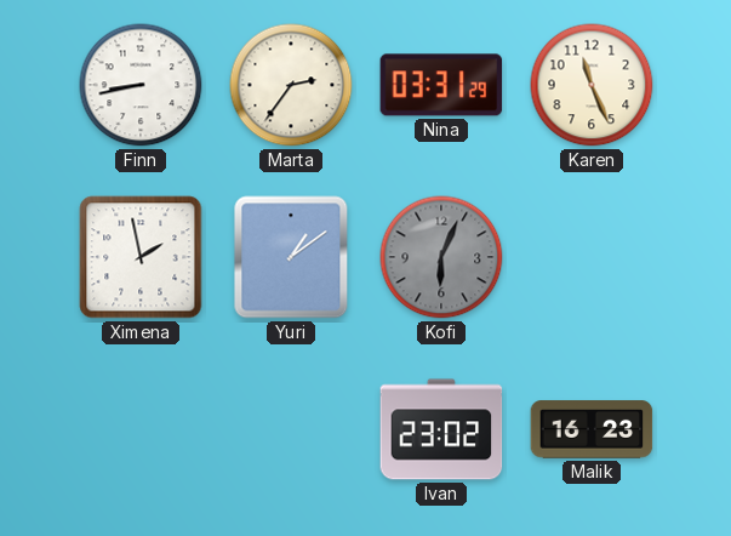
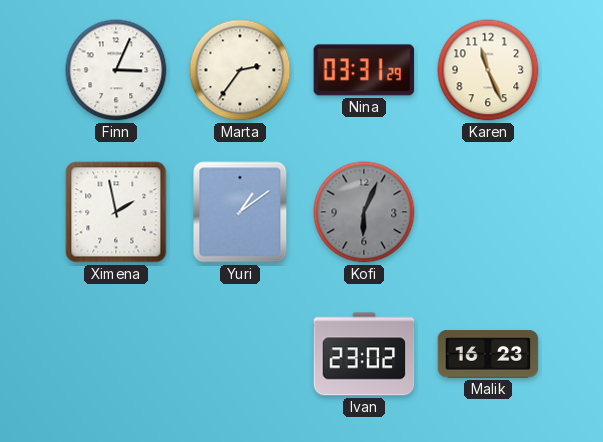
Finn: 8:43 -> 3:04 (116, 70)
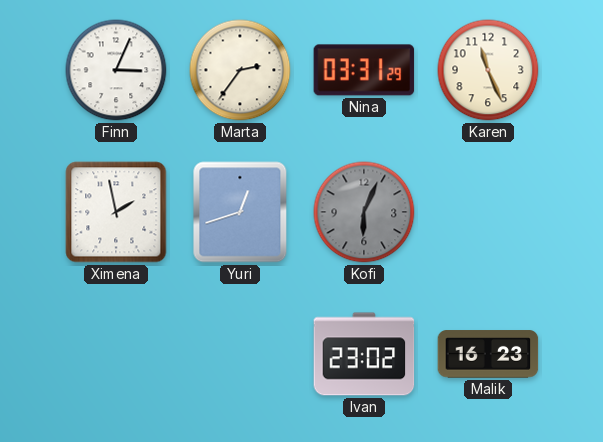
Yuri: 1:09 -> 12:42 (240, 212)
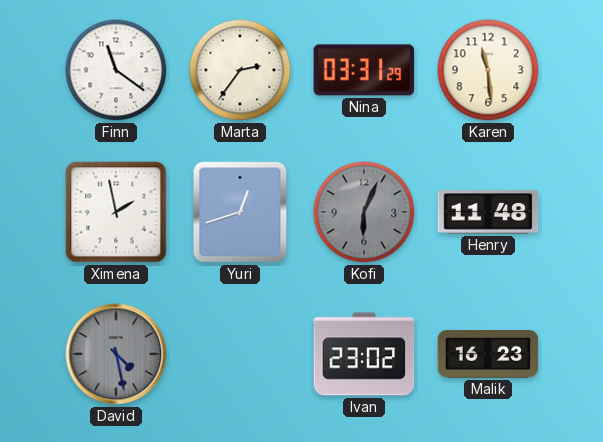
Finn: 3:04 -> 11:21 (116, 70)
Karen: 11:26 -> 11:29 (488, 70)
Henry: none -> 11:48 (488, 212)
David: none -> 4:28 (116, 354)
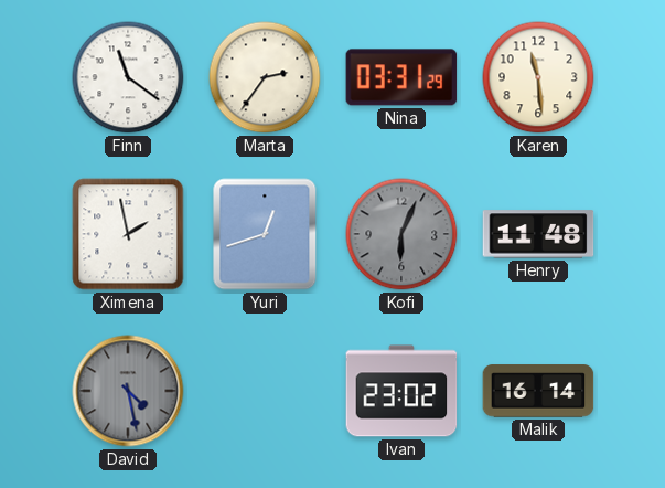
Malik: 16:23 -> 16:14 (538, 391)
